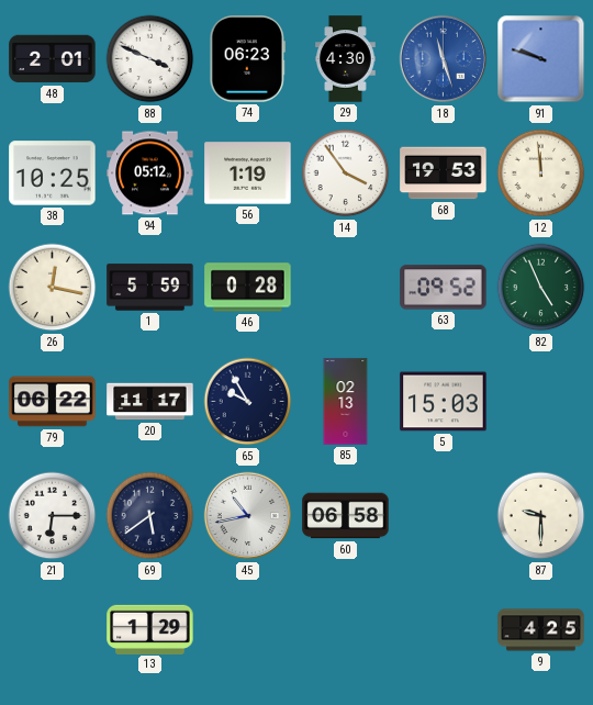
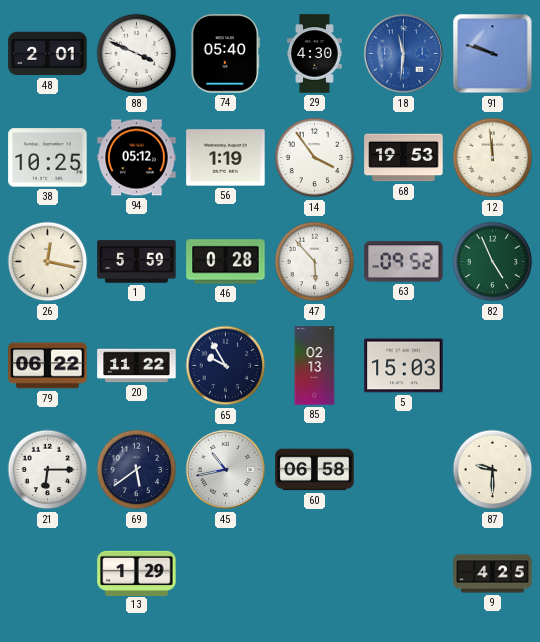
74: 06:23 -> 05:40 (225, 54)
18: 11:27 -> 11:31 (404, 54)
47: none -> 5:53 (315, 262)
20: 11:17 -> 11:22 (137, 366)
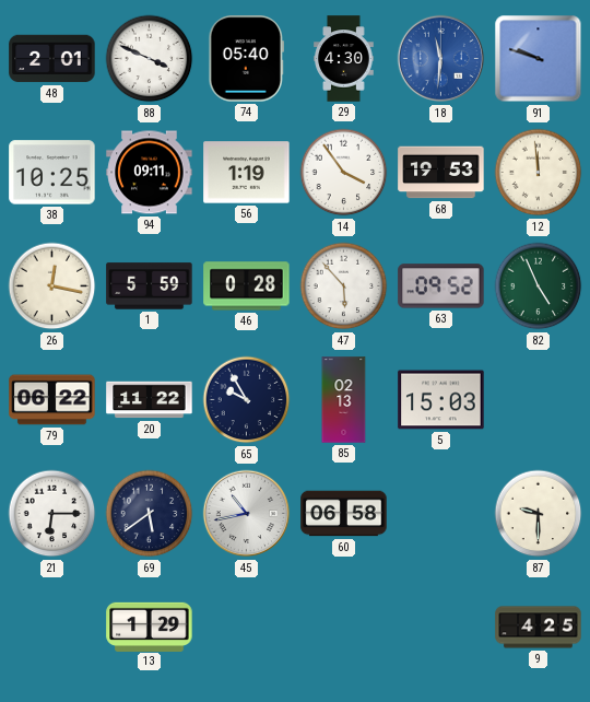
94: 05:12 -> 09:11 (150, 173)
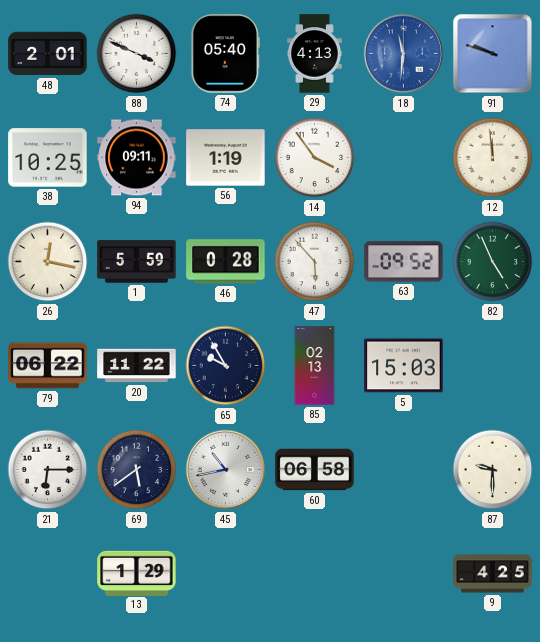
29: 4:30 -> 4:13 (315, 54)
68: 19:53 -> none (441, 173)
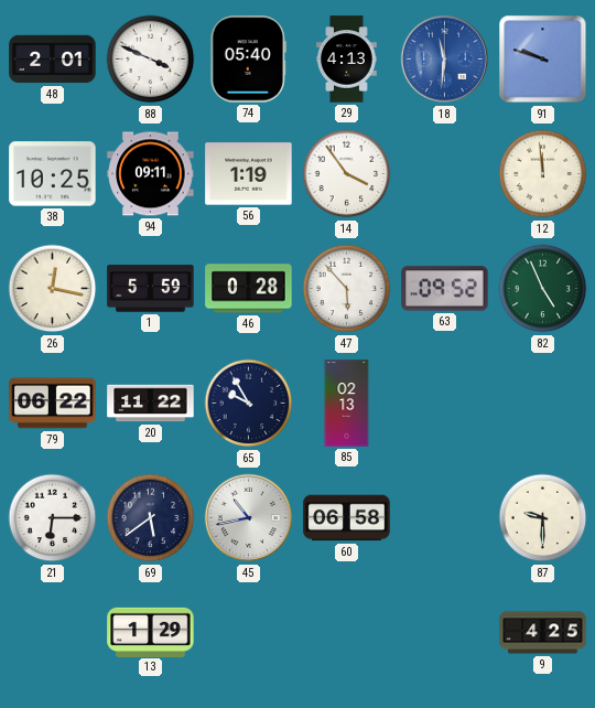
5: 15:03 -> none (404, 366)
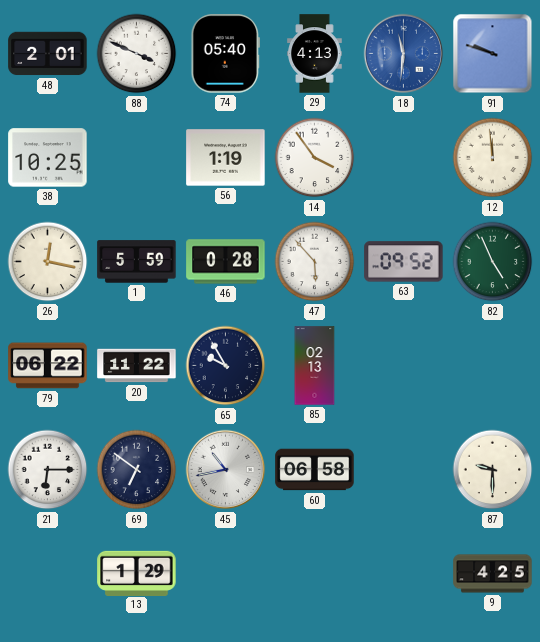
94: 09:11 -> none (151, 174)
69: 5:39 -> 6:51 (137, 470)
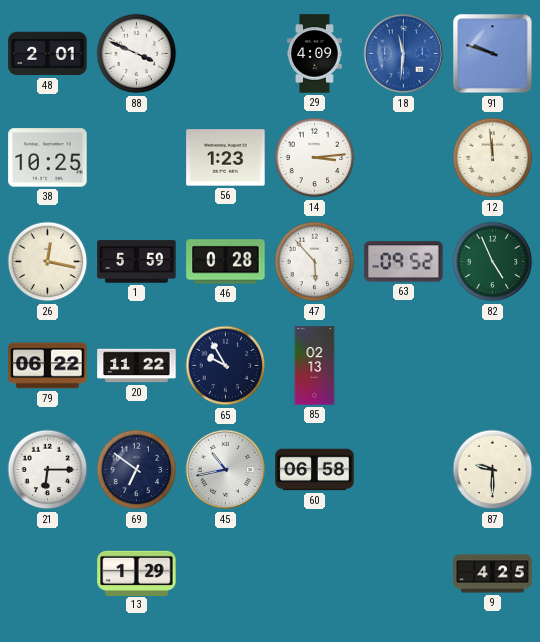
74: 05:40 -> none (225, 54)
29: 4:13 -> 4:09 (315, 54)
56: 1:19 -> 1:23 (226, 158)
14: 3:54 -> 3:14 (315, 158)
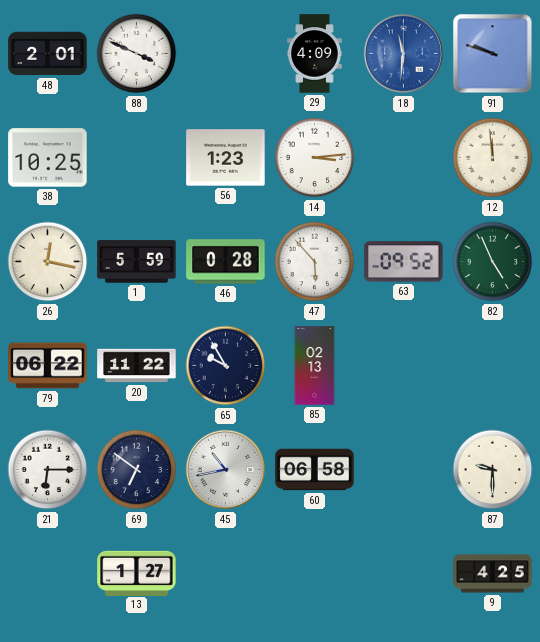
13: 1:29 -> 1:27 (137, 573)
